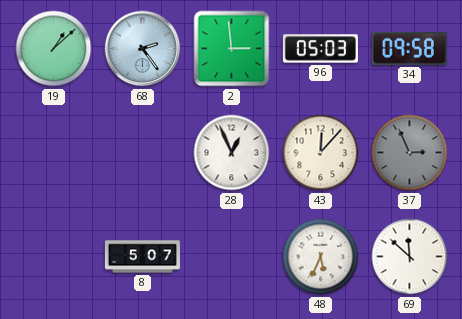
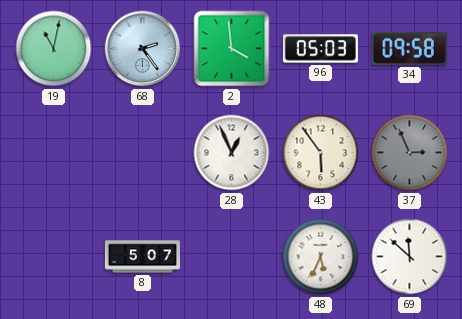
19: 1:08 -> 11:02 (54, 49)
2: 2:59 -> 3:59 (232, 49)
43: 12:07 -> 5:54 (321, 153)
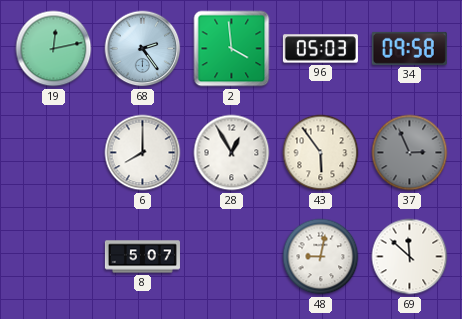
19: 11:02 -> 12:13 (54, 49)
6: none -> 8:00 (143, 153)
28: 12:56 -> 12:55 (232, 153)
48: 5:34 -> 9:02 (321, 257)
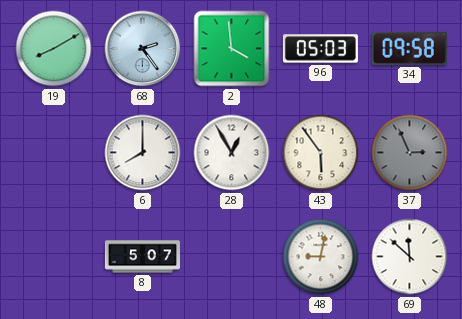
19: 12:13 -> 8:10 (54, 49)
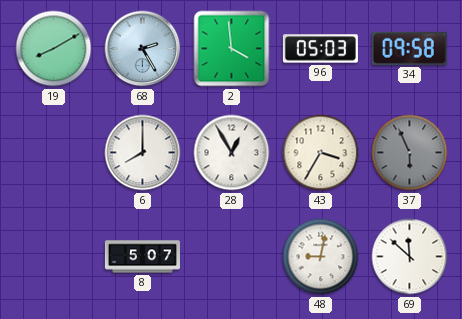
68: 2:24 -> 2:25 (143, 49)
43: 5:54 -> 3:35 (321, 153)
37: 2:56 -> 5:56 (410, 153)
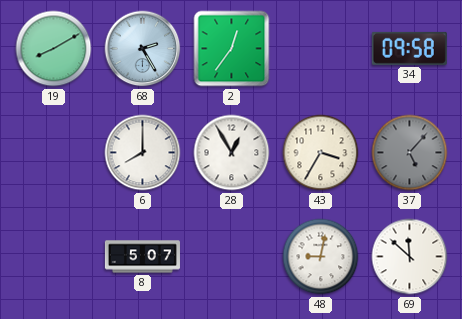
2: 3:59 -> 12:36 (232, 49)
96: 05:03 -> none (320, 49)
37: 5:56 -> 5:07 (410, 153)
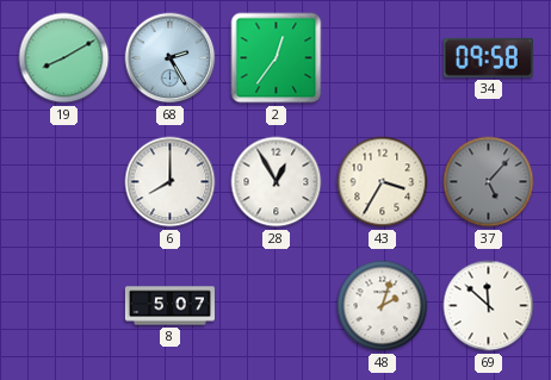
48: 9:02 -> 2:03 (383, 306)
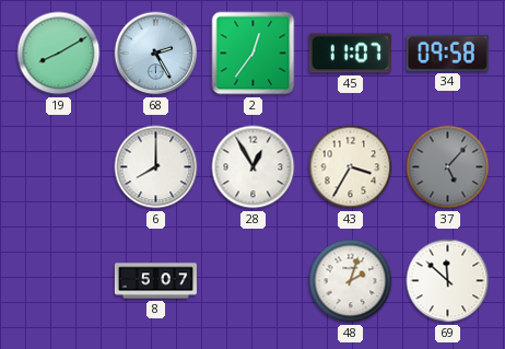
45: none -> 11:07 (350, 54)
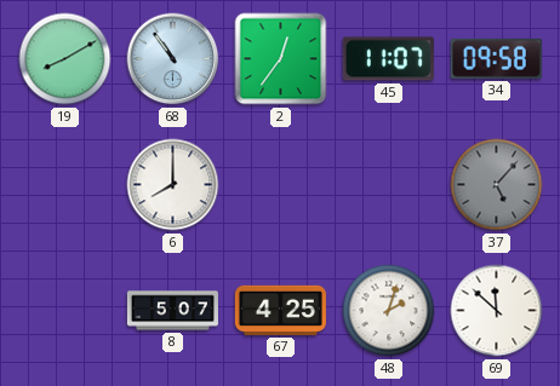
68: 2:25 -> 10:54 (173, 59)
28: 12:55 -> none (254, 167)
43: 3:35 -> none (351, 167)
67: none -> 4:25 (280, 310)
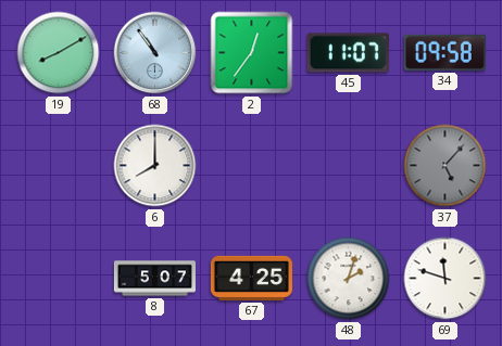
69: 11:52 -> 11:48 (445, 279)
